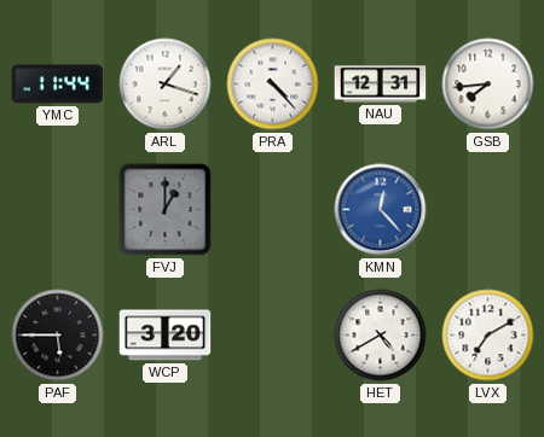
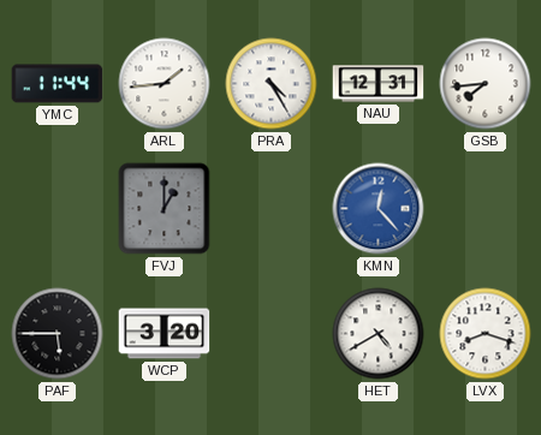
ARL: 1:18 -> 1:44 (165, 84)
PRA: 4:23 -> 4:25 (272, 84)
LVX: 7:10 -> 8:18 (486, 334)
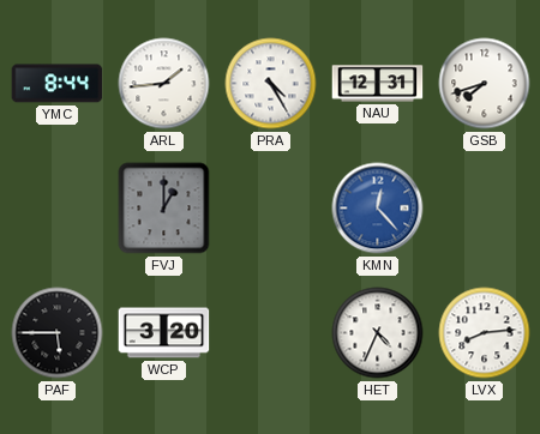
YMC: 11:44 -> 8:44 (58, 84)
GSB: 7:44 -> 7:42 (485, 84)
HET: 4:40 -> 4:34 (378, 333)
LVX: 8:18 -> 8:14 (485, 333)
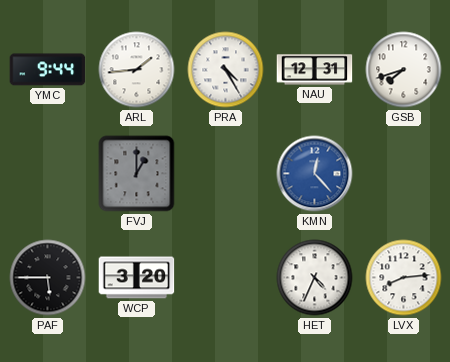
YMC: 8:44 -> 9:44 (48, 70)
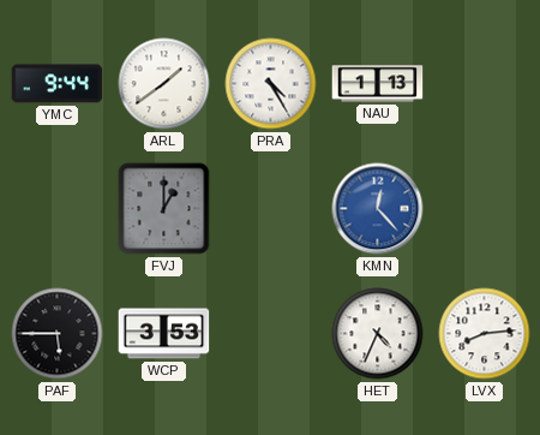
ARL: 1:44 -> 1:39 (164, 84)
NAU: 12:31 -> 1:13 (378, 84)
GSB: 7:42 -> none (404, 70)
WCP: 3:20 -> 3:53 (164, 334)
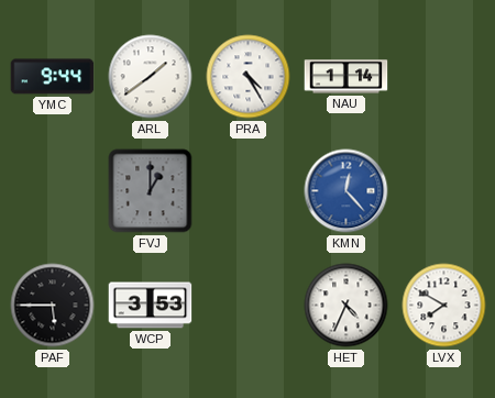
NAU: 1:13 -> 1:14 (346, 77)
LVX: 8:14 -> 7:50 (444, 306)
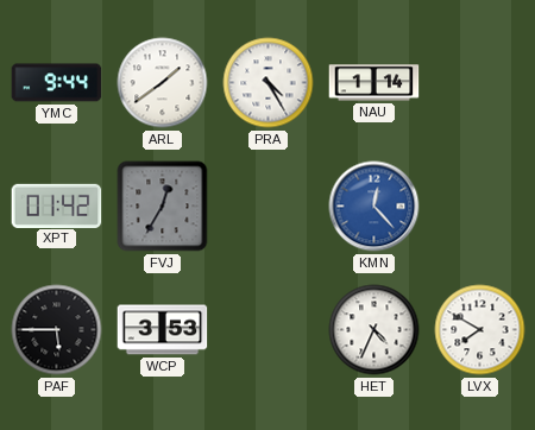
XPT: none -> 01:42 (57, 205)
FVJ: 1:00 -> 12:35 (163, 207)
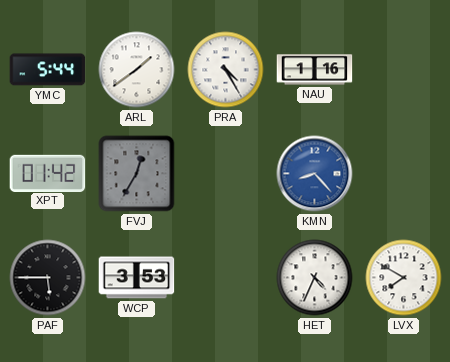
YMC: 9:44 -> 5:44 (48, 70)
NAU: 1:14 -> 1:16 (315, 70)
KMN: 12:23 -> 8:23 (315, 174)
